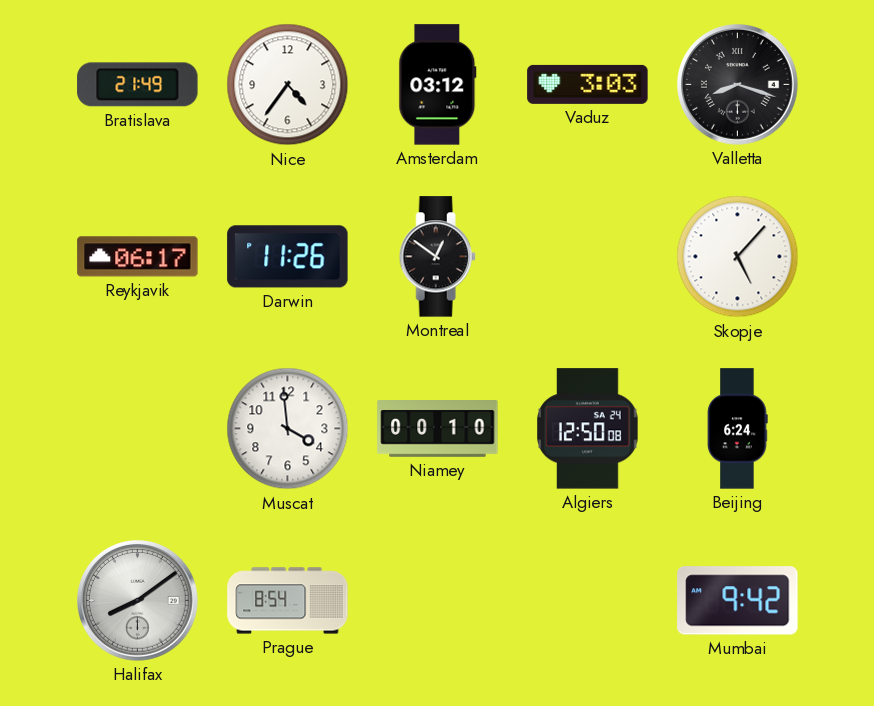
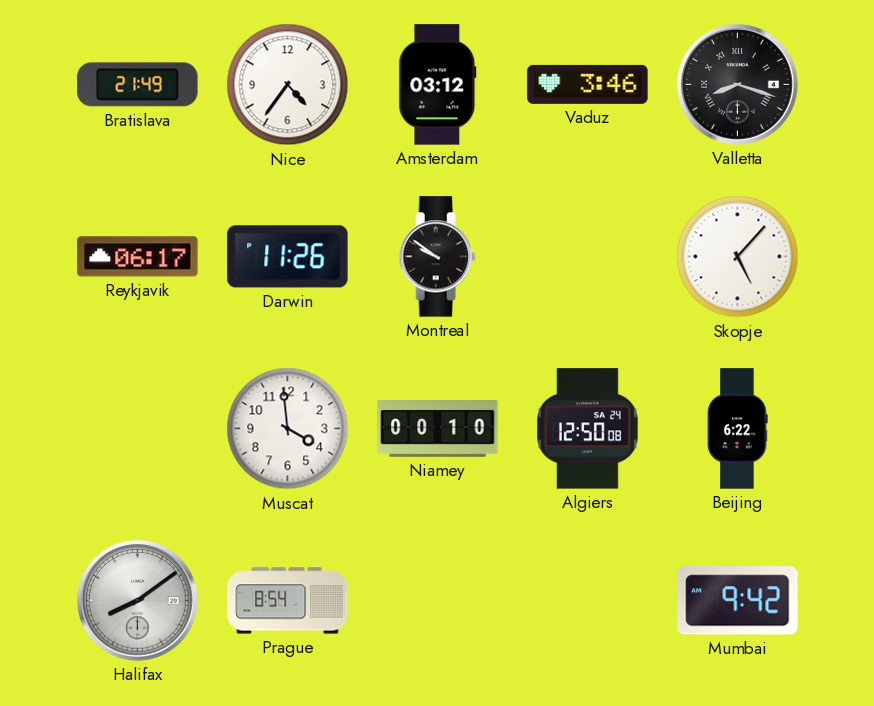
Vaduz: 3:03 -> 3:46 (588, 84)
Montreal: 12:51 -> 9:51 (437, 257)
Beijing: 6:24 -> 6:22 (737, 429)
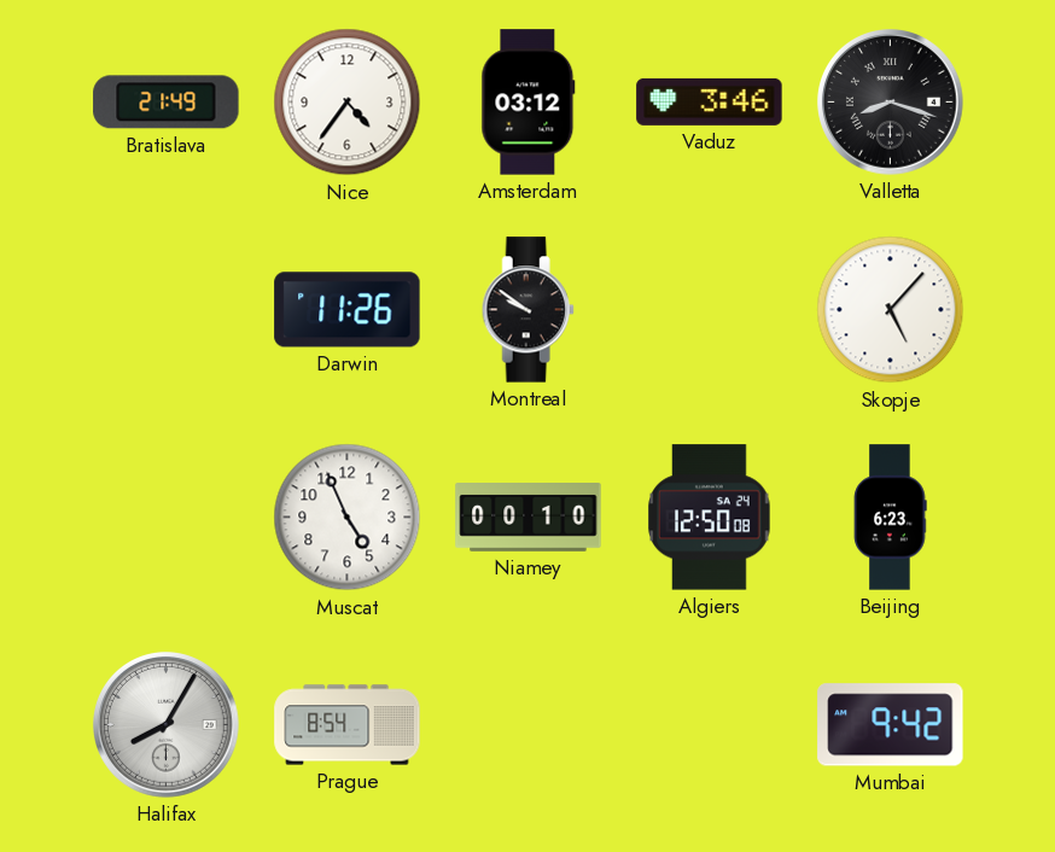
Reykjavik: 06:17 -> none (138, 257)
Muscat: 3:59 -> 4:56 (348, 518)
Beijing: 6:22 -> 6:23 (890, 518)
Halifax: 8:09 -> 8:05 (167, 725)
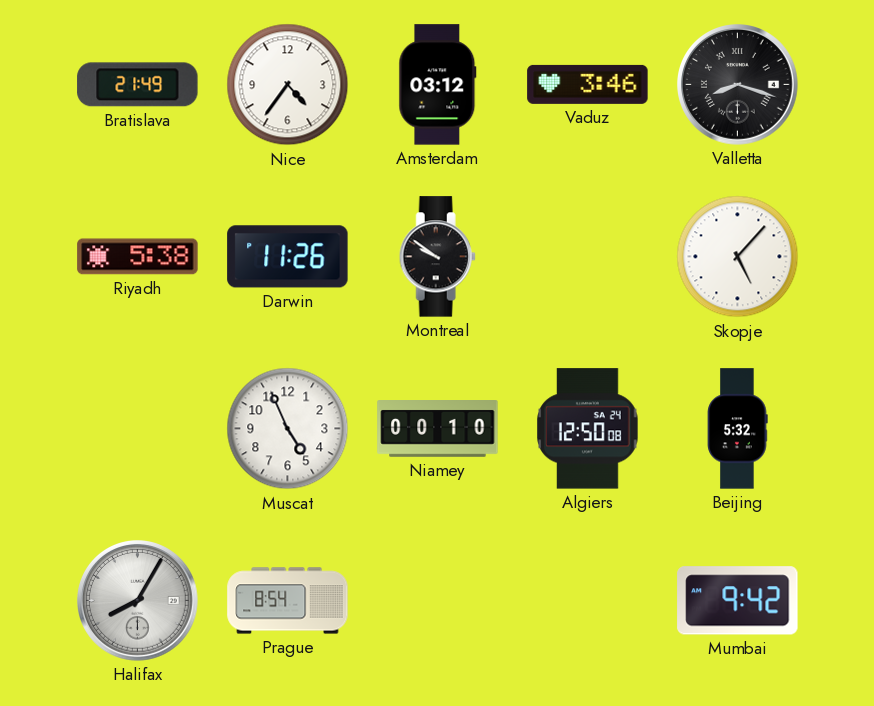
Riyadh: none -> 5:38 (138, 257)
Beijing: 6:23 -> 5:32 (737, 429)
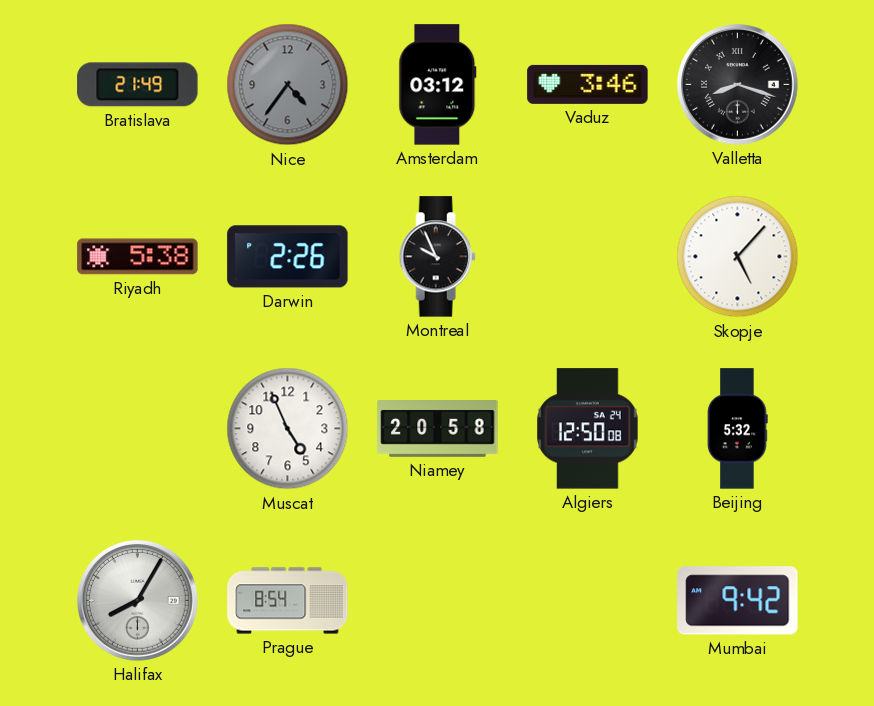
Nice dial: white -> grey (288, 85)
Darwin: 11:26 -> 2:26 (288, 257)
Montreal: 9:51 -> 9:56 (437, 257)
Niamey: 00:10 -> 20:58 (438, 429)
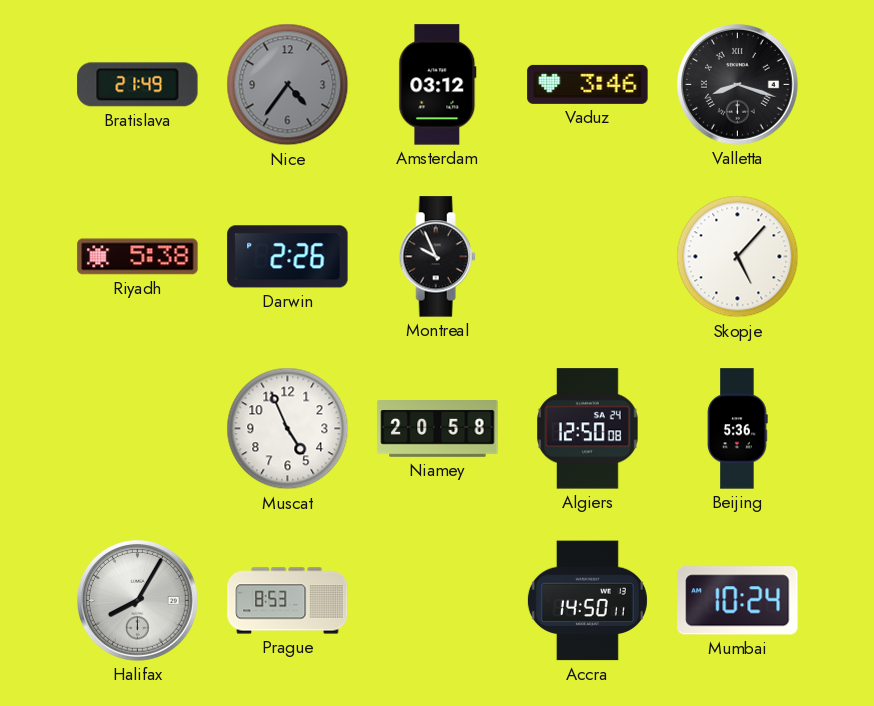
Beijing: 5:32 -> 5:36 (737, 429)
Prague: 8:54 -> 8:53 (288, 601)
Accra: none -> 14:50 (587, 601)
Mumbai: 9:42 -> 10:24 (738, 601)
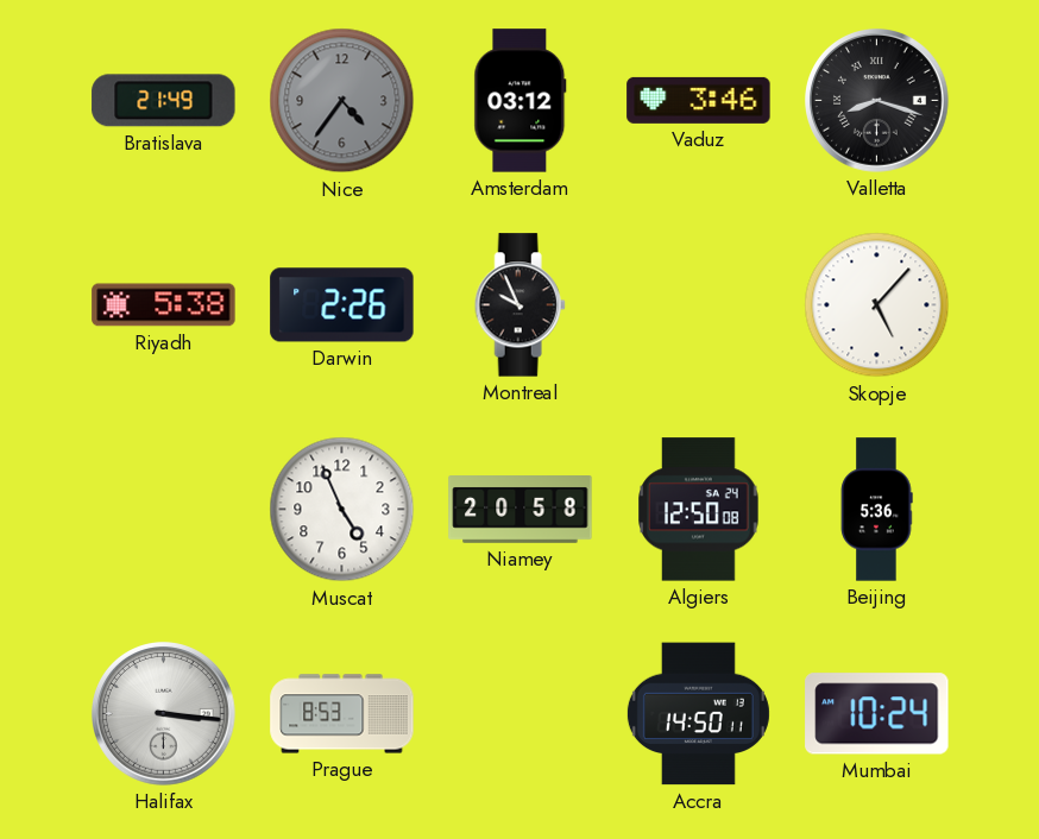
Halifax: 8:05 -> 3:16 (164, 714)
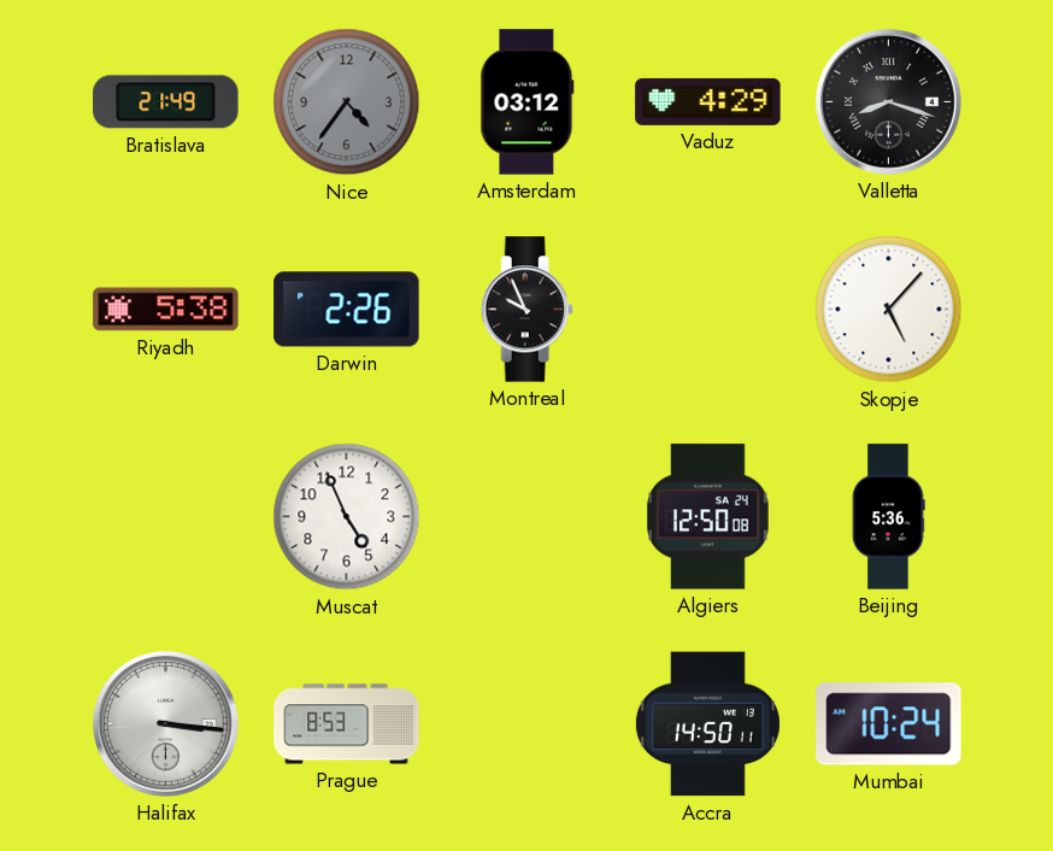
Vaduz: 3:46 -> 4:29 (708, 101)
Niamey: 20:58 -> none (521, 510)
